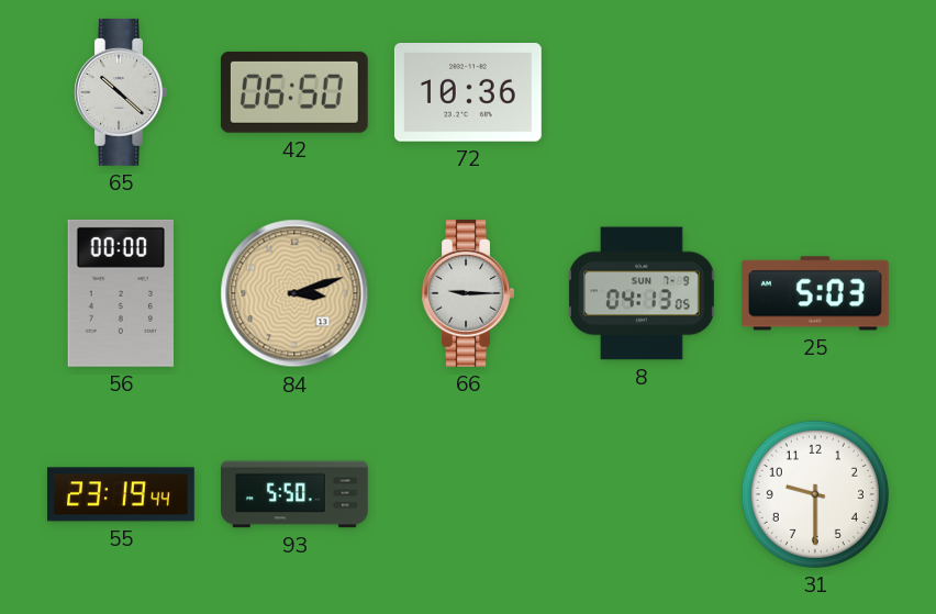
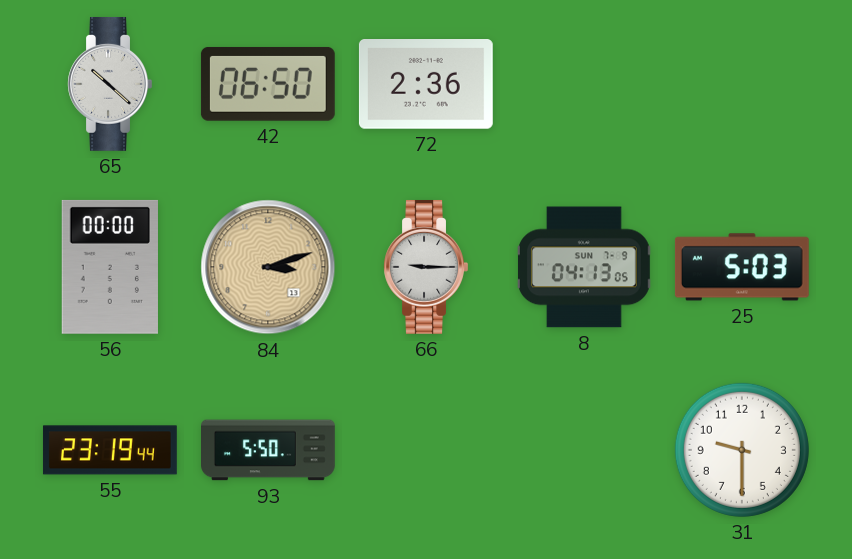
72: 10:36 -> 2:36 (426, 85)
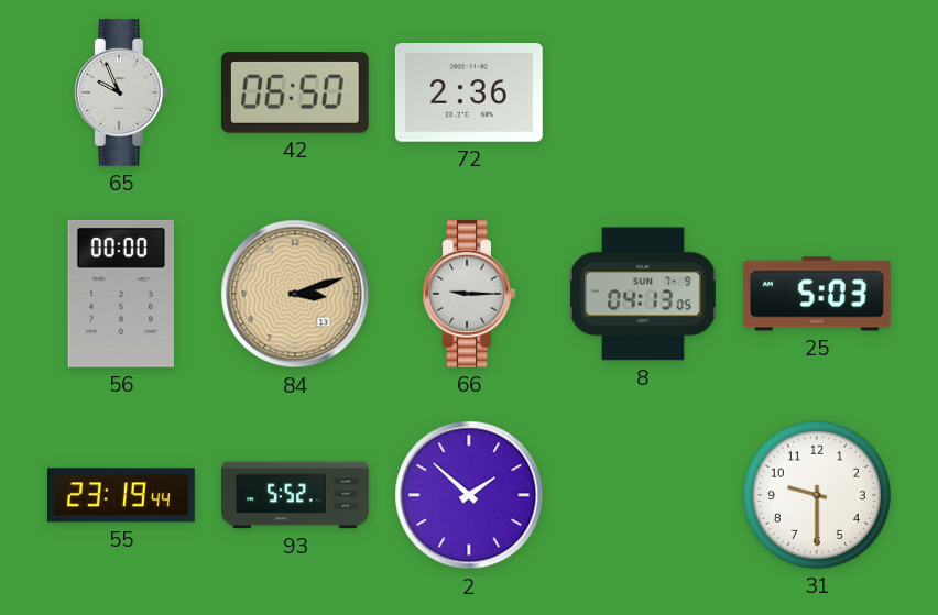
65: 10:22 -> 9:56 (121, 92)
93: 5:50 -> 5:52 (296, 495)
2: none -> 1:52 (469, 495)
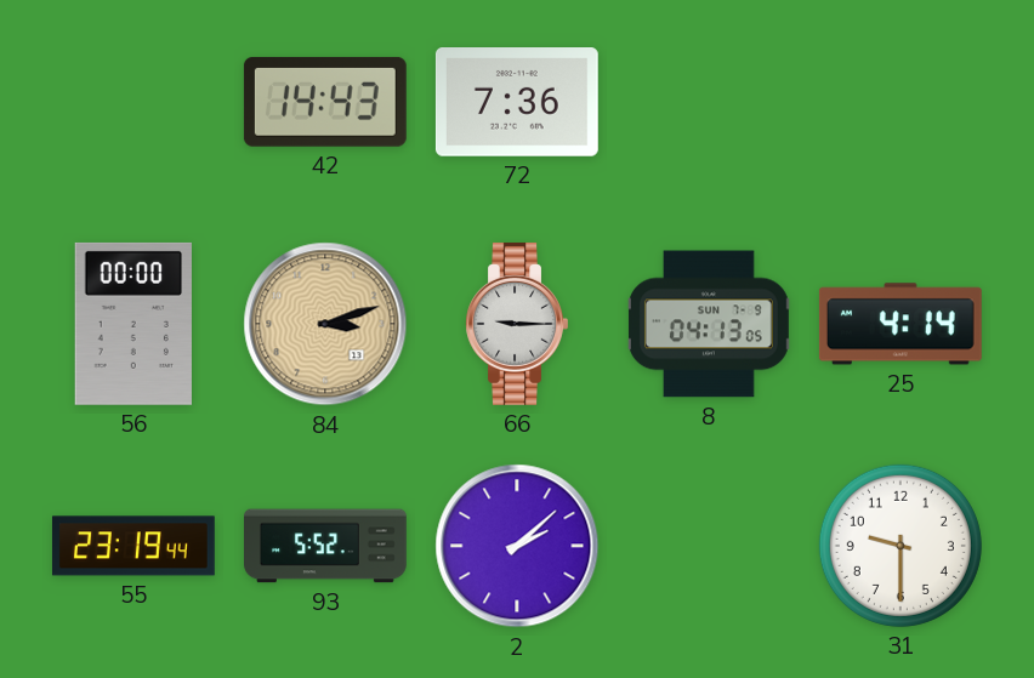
65: 9:56 -> none (121, 92)
42: 06:50 -> 14:43 (325, 102)
72: 2:36 -> 7:36 (517, 103)
25: 5:03 -> 4:14 (901, 324)
2: 1:52 -> 2:08 (517, 546)
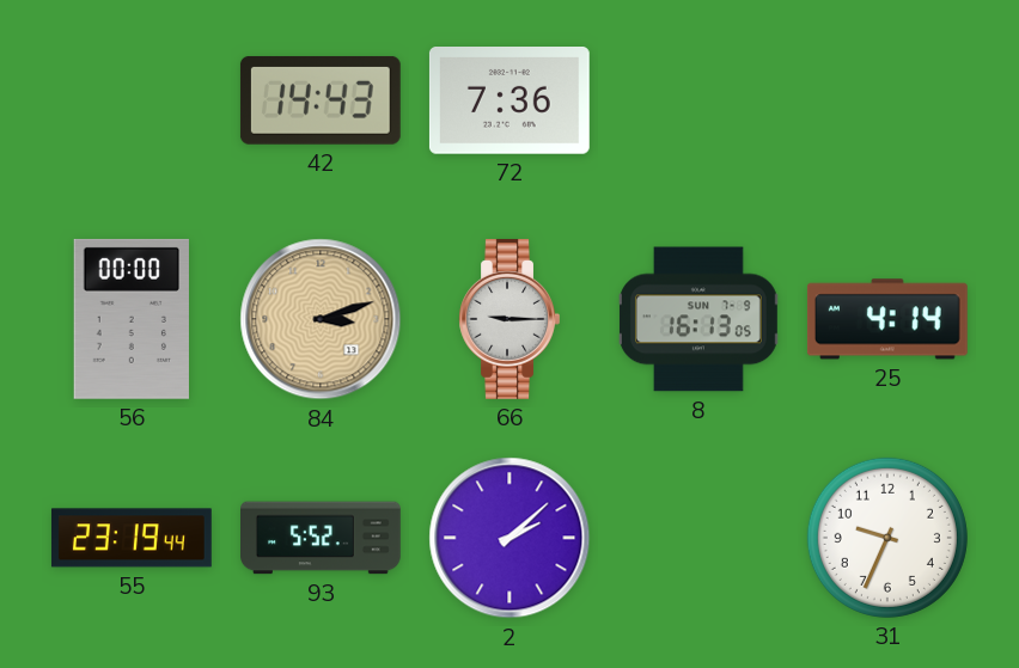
8: 04:13 -> 16:13 (700, 319)
31: 9:30 -> 9:34 (887, 538)
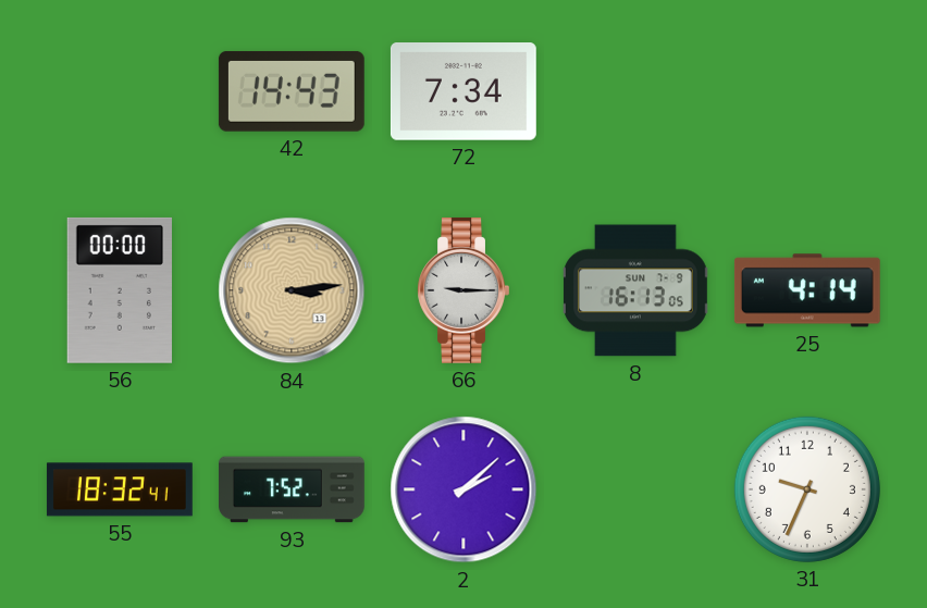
72: 7:36 -> 7:34 (463, 92)
84: 3:12 -> 3:14 (292, 290)
55: 23:19 -> 18:32 (120, 489)
93: 5:52 -> 7:52 (293, 489)
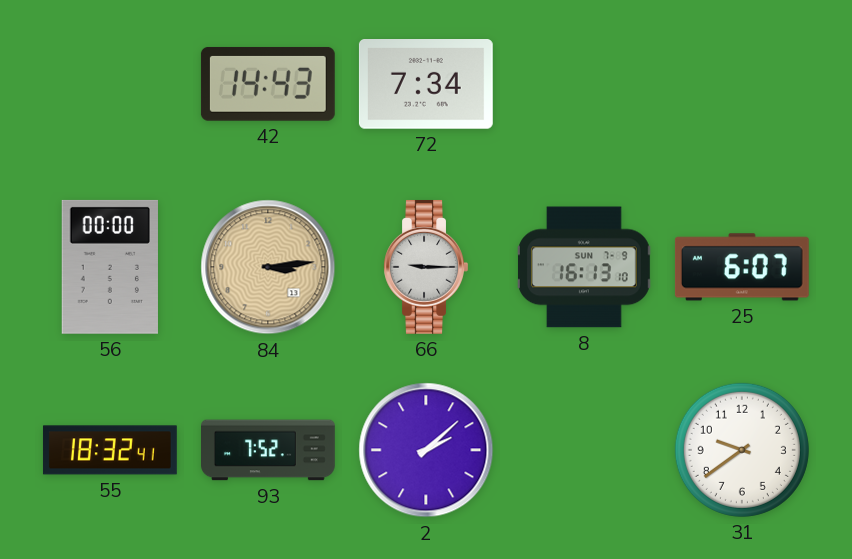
8: 16:13:05 -> 16:13:10 (585, 267)
25: 4:14 -> 6:07 (742, 267)
31: 9:34 -> 9:39 (742, 450)
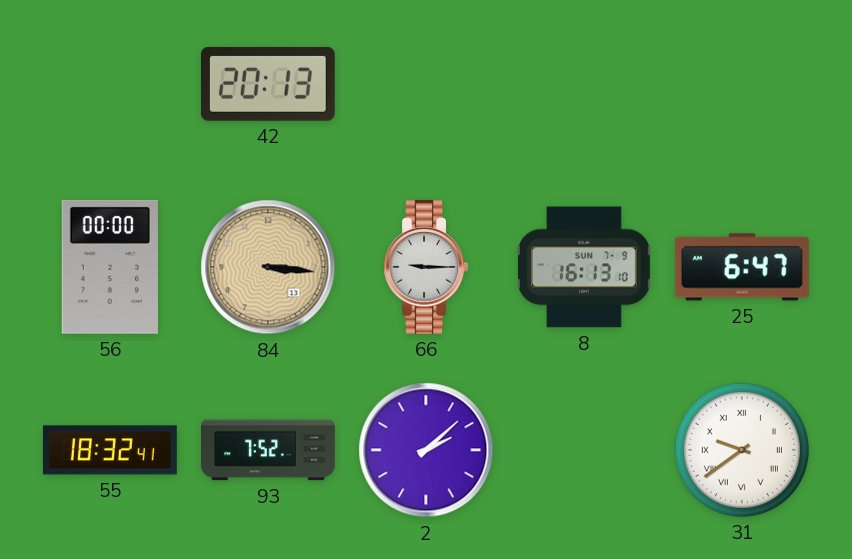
42: 14:43 -> 20:13 (268, 84)
72: 7:34 -> none (426, 85)
84: 3:14 -> 3:16 (268, 267)
25: 6:07 -> 6:47 (742, 267)
31 numerals: Arabic -> Roman (742, 450)
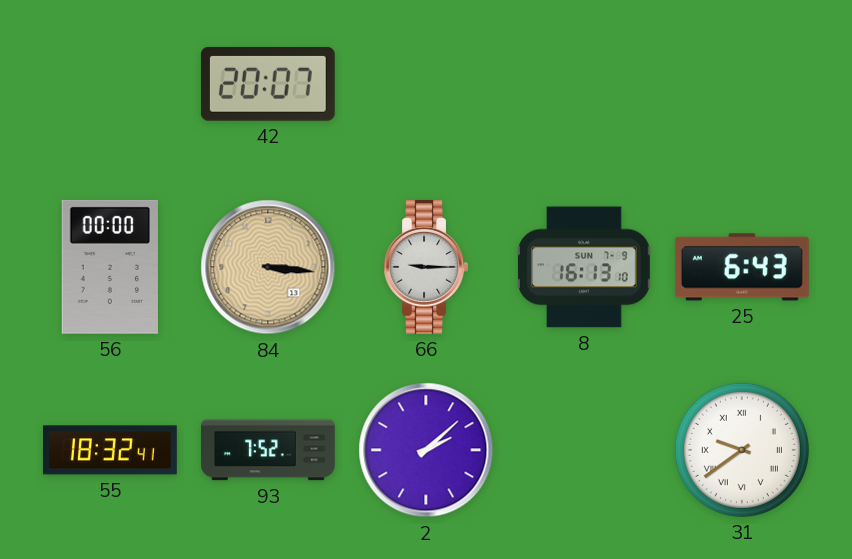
42: 20:13 -> 20:07 (268, 84)
25: 6:47 -> 6:43 (742, 267)
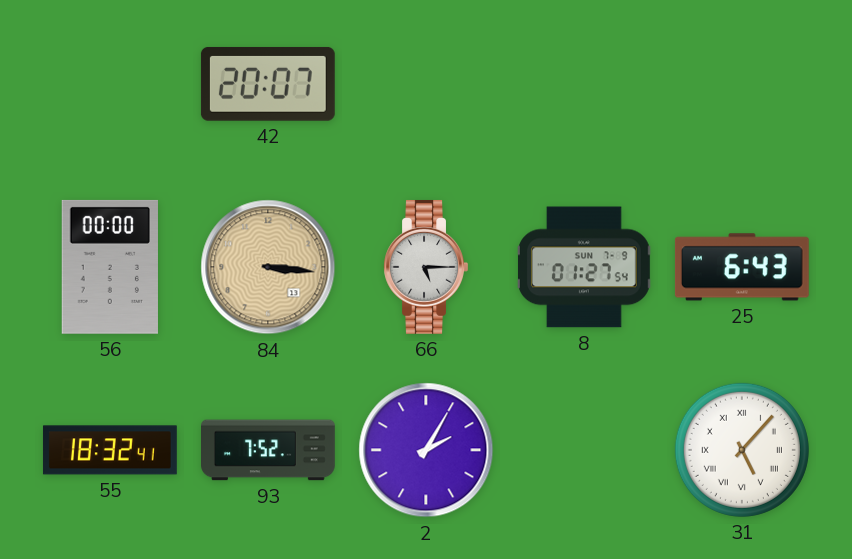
66: 9:15 -> 5:15 (426, 267)
8: 16:13 -> 01:27 (585, 267)
2: 2:08 -> 2:05 (426, 450)
31: 9:39 -> 5:07 (742, 450)
